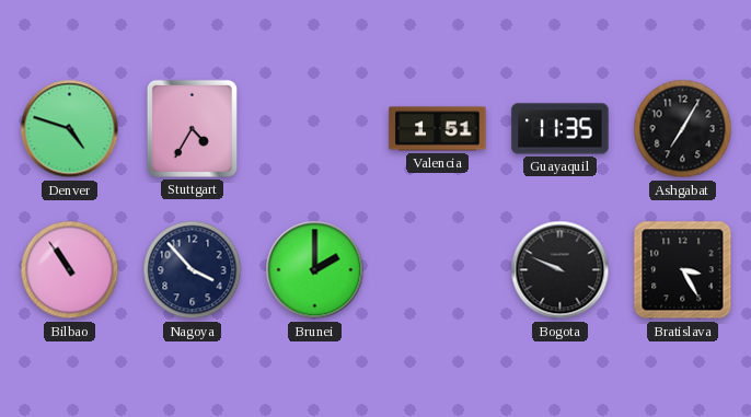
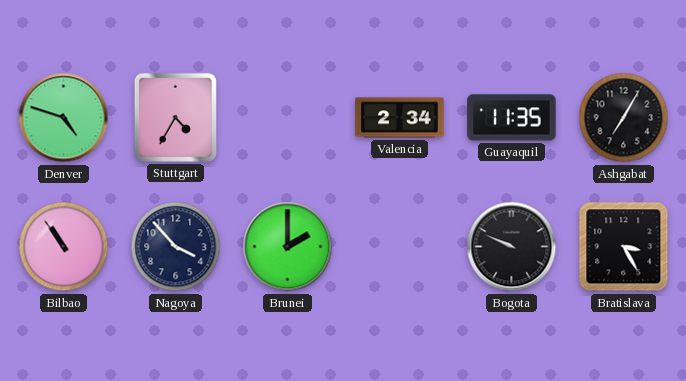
Valencia: 1:51 -> 2:34 (400, 118)
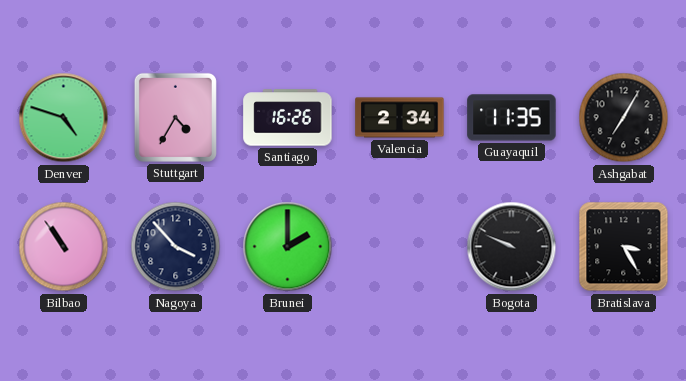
Santiago: none -> 16:26 (288, 118)
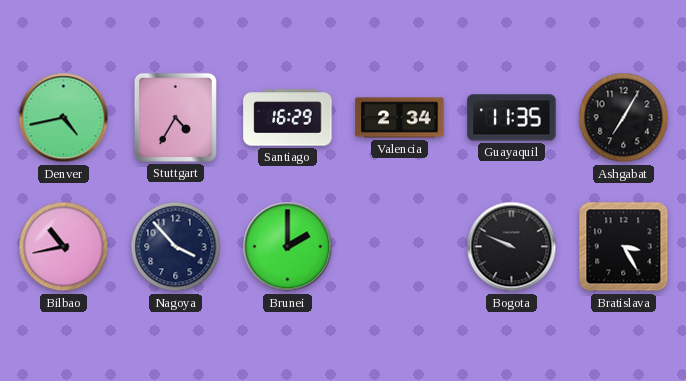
Denver: 4:48 -> 4:43 (64, 118)
Santiago: 16:26 -> 16:29 (288, 118)
Bilbao: 10:54 -> 10:43 (64, 247)
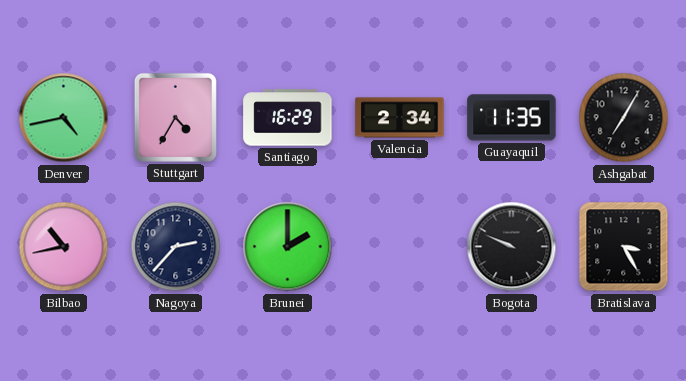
Nagoya: 3:53 -> 2:37 (176, 247)
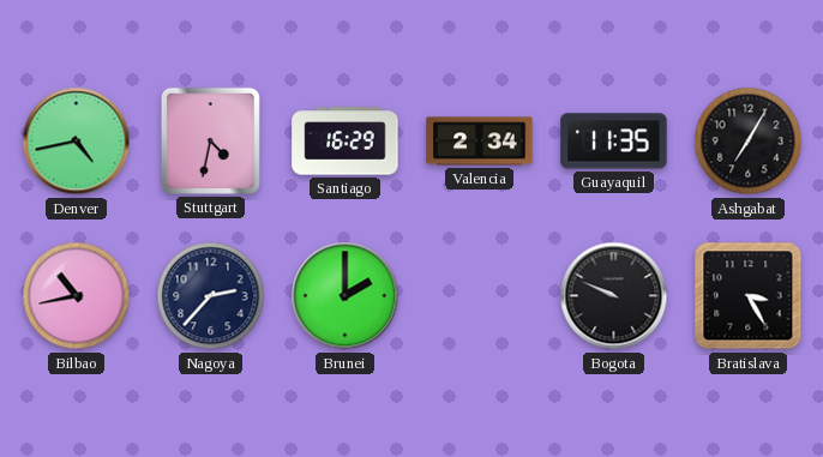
Stuttgart: 4:35 -> 4:32 (210, 140)
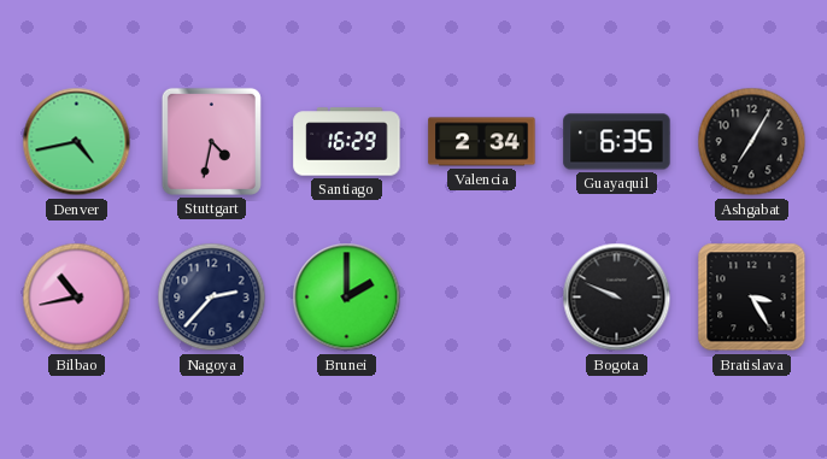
Guayaquil: 11:35 -> 6:35 (617, 142)
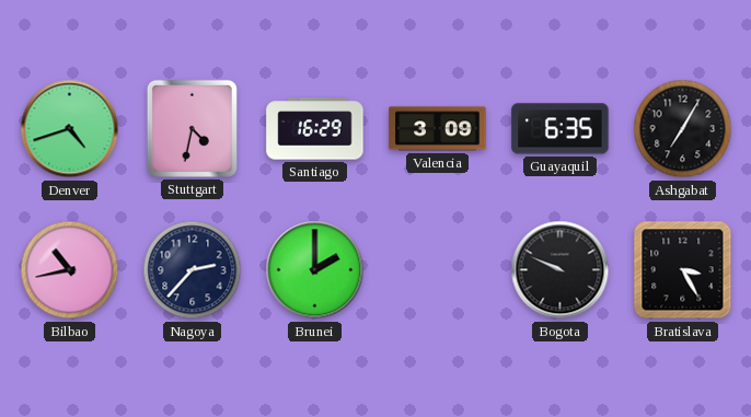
Denver: 4:43 -> 4:42 (70, 129)
Valencia: 2:34 -> 3:09 (438, 129)
